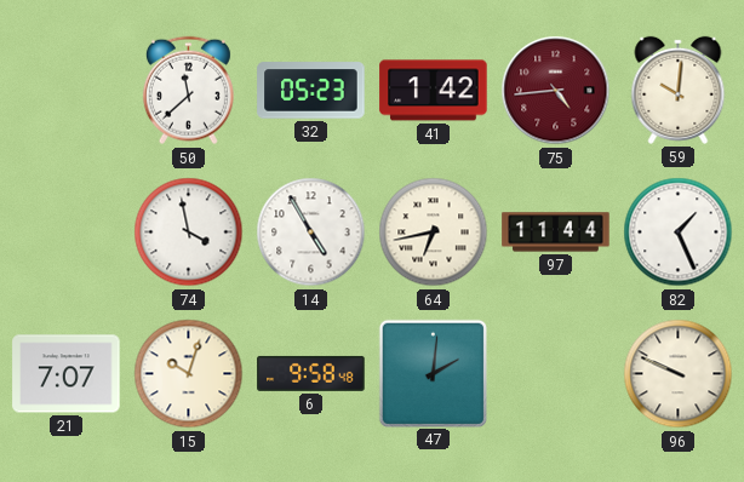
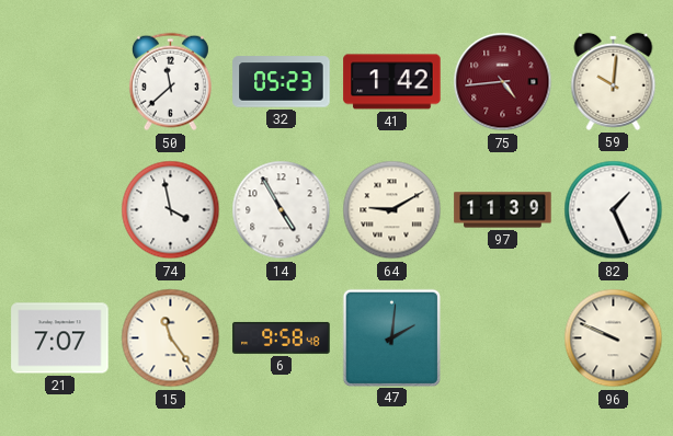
64: 6:43 -> 9:10 (392, 210)
97: 11:44 -> 11:39 (503, 210)
15: 10:03 -> 11:24 (171, 339)
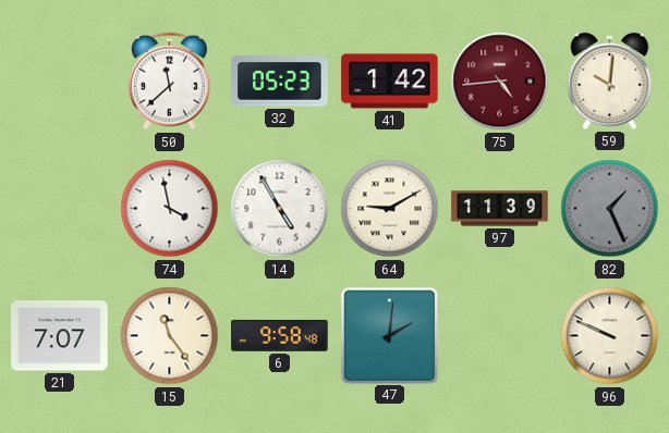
82 dial: white -> grey (610, 209)
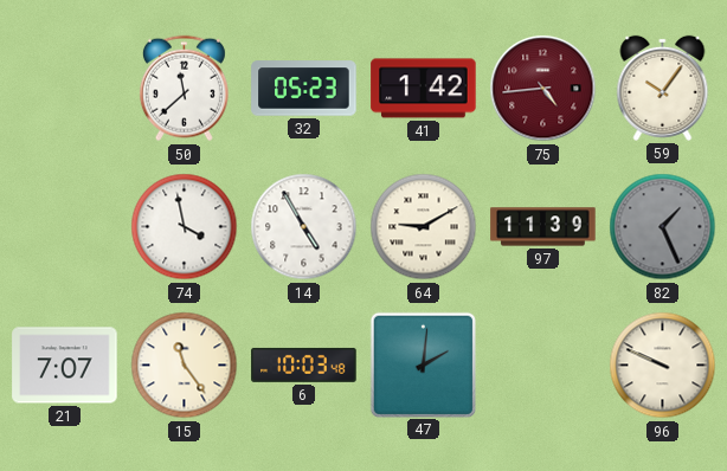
59: 10:01 -> 10:06 (663, 88)
6: 9:58 -> 10:03 (304, 364)
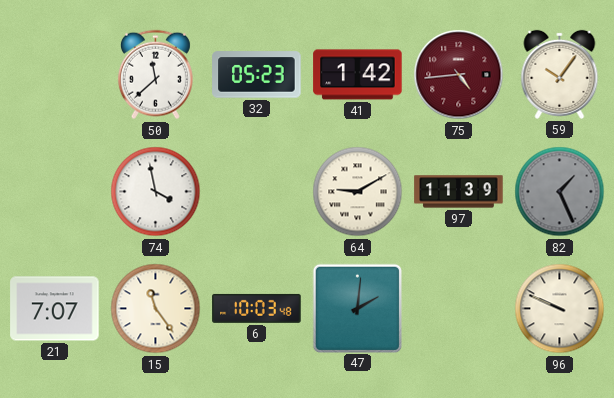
14: 4:55 -> none (304, 227)
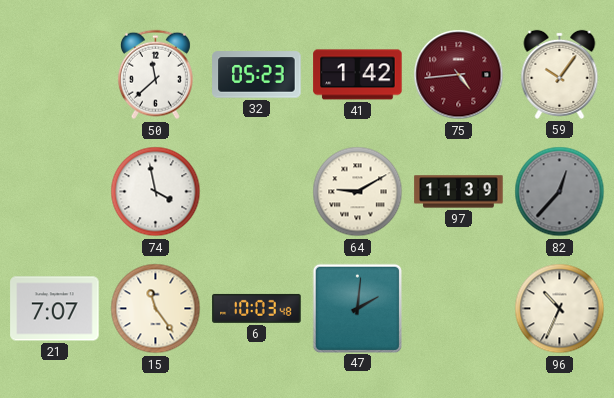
82: 1:26 -> 12:37 (560, 192)
96: 9:49 -> 10:34 (560, 309)
